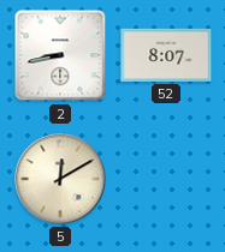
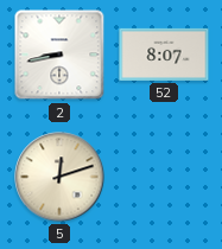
5: 12:10 -> 12:12 (59, 177)
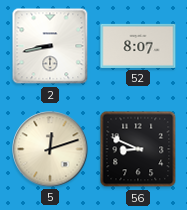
56: none -> 8:49 (138, 149)
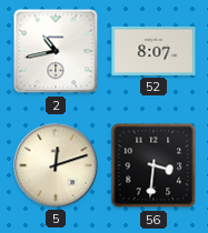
2: 8:43 -> 10:43 (56, 51)
56: 8:49 -> 3:31 (153, 165)
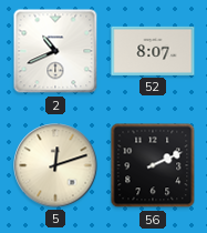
2: 10:43 -> 10:41 (55, 51)
56: 3:31 -> 2:11 (153, 165)
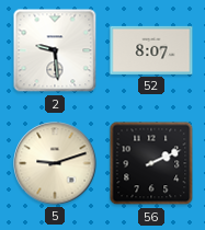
2: 10:41 -> 9:29 (55, 50)
5: 12:12 -> 9:12 (55, 163)
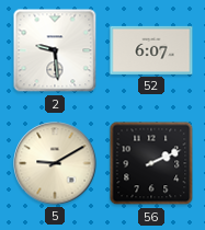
52: 8:07 -> 6:07 (151, 50)
5: 9:12 -> 9:10 (55, 163)
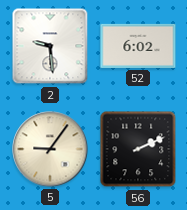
52: 6:07 -> 6:02 (138, 46)
5: 9:10 -> 9:06 (50, 149)
